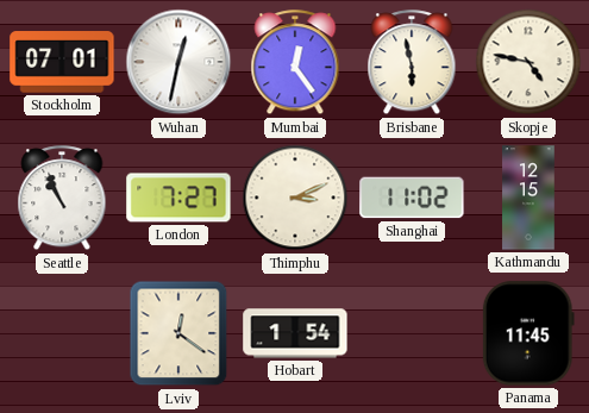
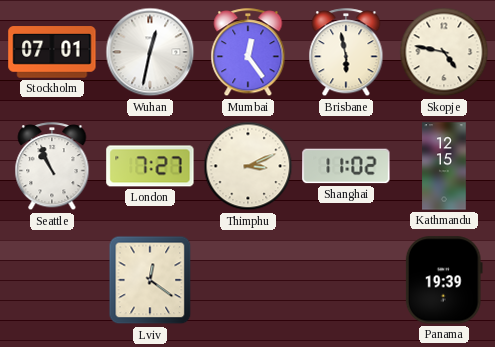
Hobart: 1:54 -> none (295, 333)
Panama: 11:45 -> 19:39 (444, 280)
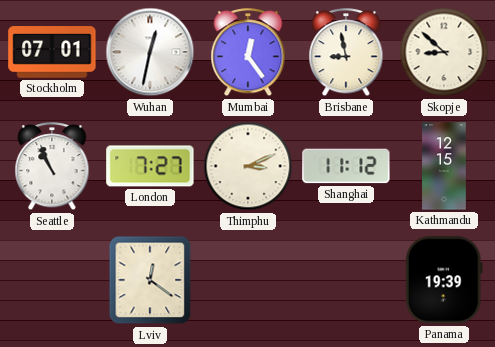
Brisbane: 5:58 -> 8:58 (346, 53)
Skopje: 4:47 -> 8:52 (444, 52)
Shanghai: 11:02 -> 11:12 (346, 166)
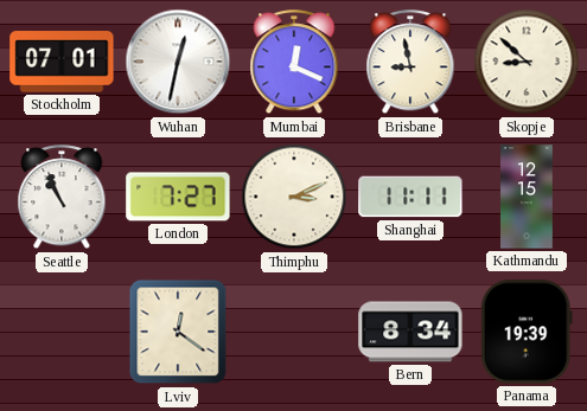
Mumbai: 12:24 -> 12:19 (294, 63)
Shanghai: 11:12 -> 11:11 (410, 197)
Bern: none -> 8:34 (410, 332)
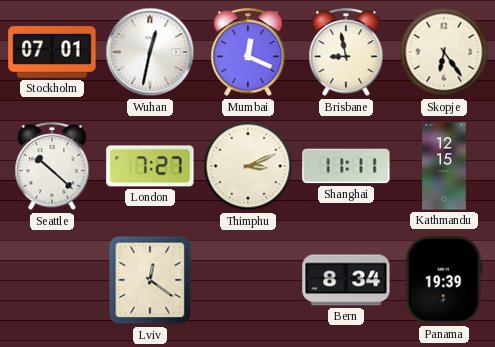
Skopje: 8:52 -> 6:24 (444, 52)
Seattle: 10:56 -> 10:22 (52, 167)
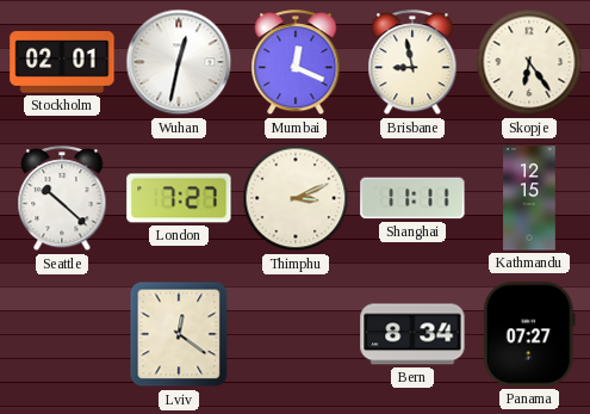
Stockholm: 07:01 -> 02:01 (62, 62)
Panama: 19:39 -> 07:27 (529, 334)
